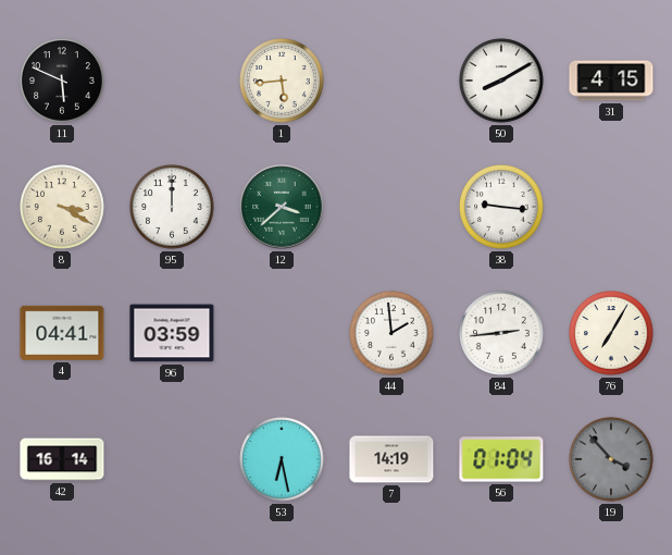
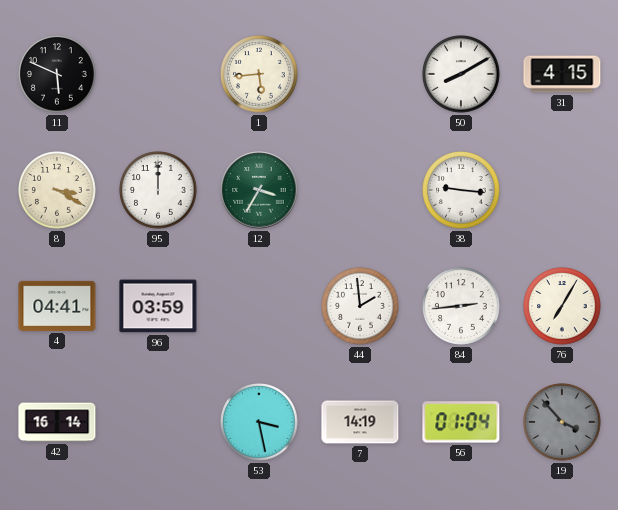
12: 3:38 -> 3:35 (259, 190)
53: 6:28 -> 3:28 (259, 422)
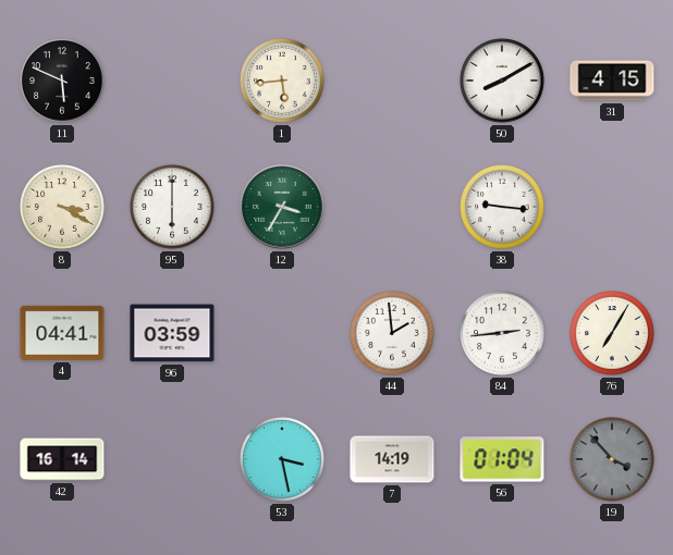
95: 12:00 -> 6:00 (172, 207)
